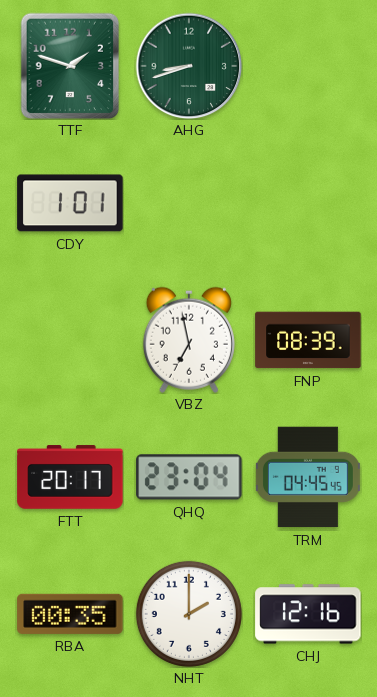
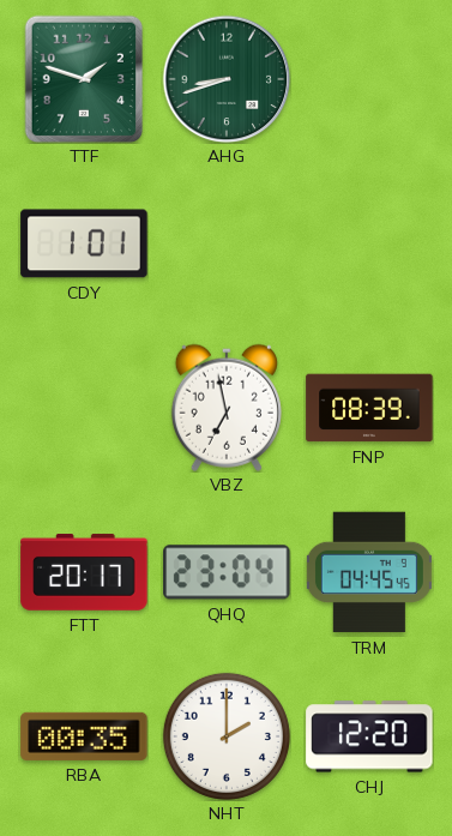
CHJ: 12:16 -> 12:20 (369, 736)
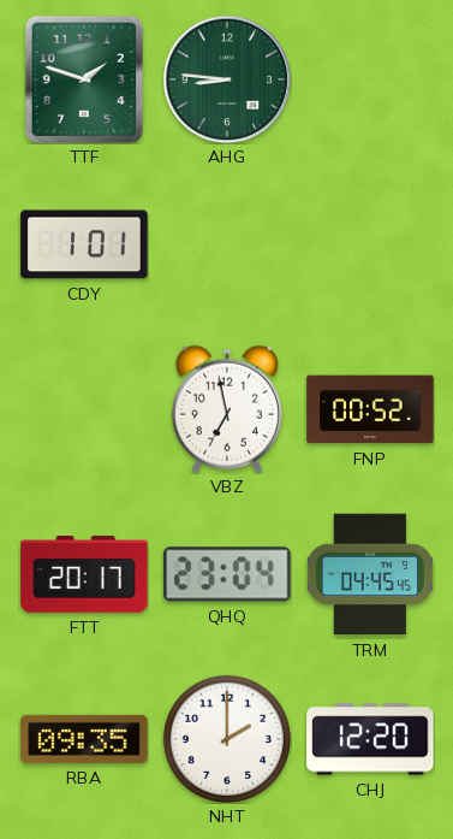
AHG: 8:42 -> 8:46 (227, 79)
FNP: 08:39 -> 00:52 (370, 409)
RBA: 00:35 -> 09:35 (84, 739)
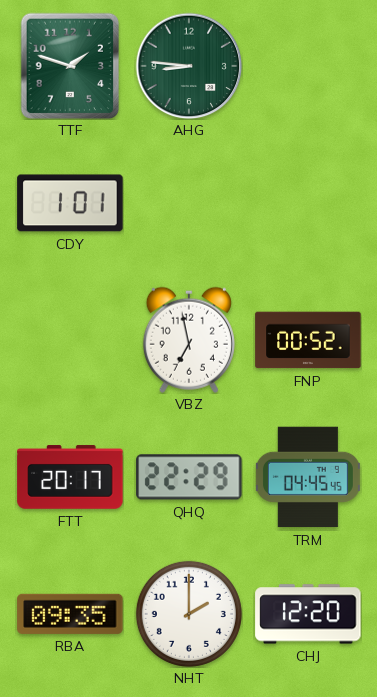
QHQ: 23:04 -> 22:29 (189, 477)
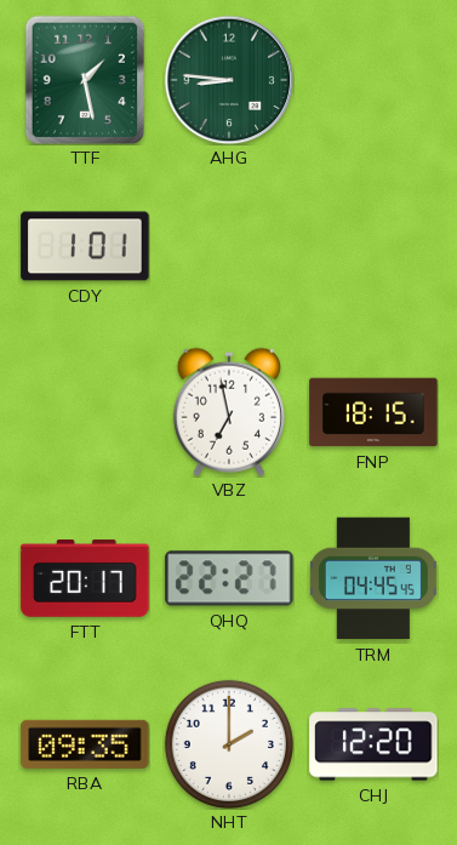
TTF: 1:48 -> 1:28 (85, 80)
FNP: 00:52 -> 18:15 (373, 412)
QHQ: 22:29 -> 22:27 (229, 578)
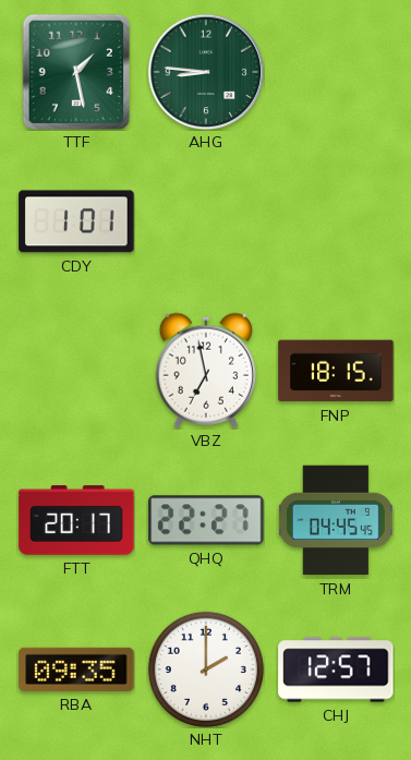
CHJ: 12:20 -> 12:57 (336, 669)
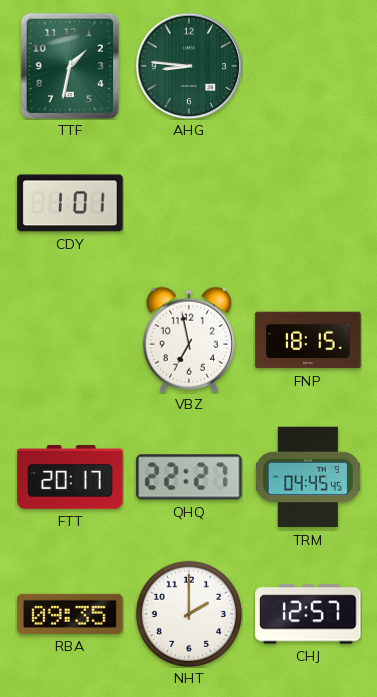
TTF: 1:28 -> 1:32 (70, 66)
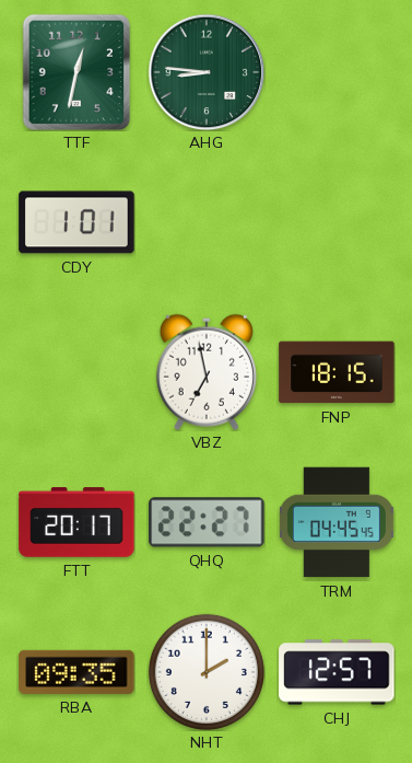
TTF: 1:32 -> 12:32 (76, 72)
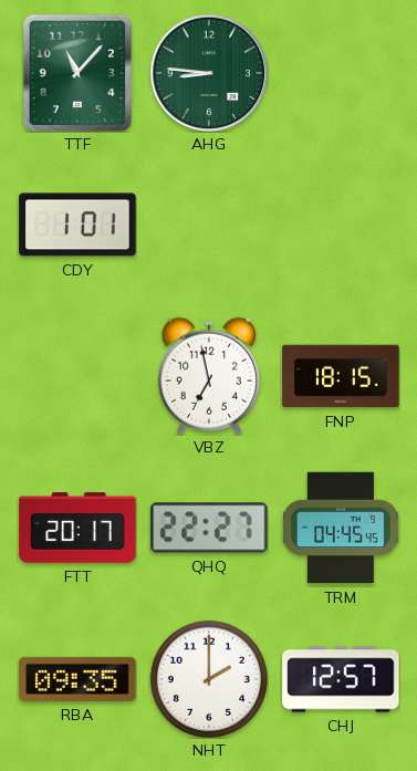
TTF: 12:32 -> 11:07 (77, 73)
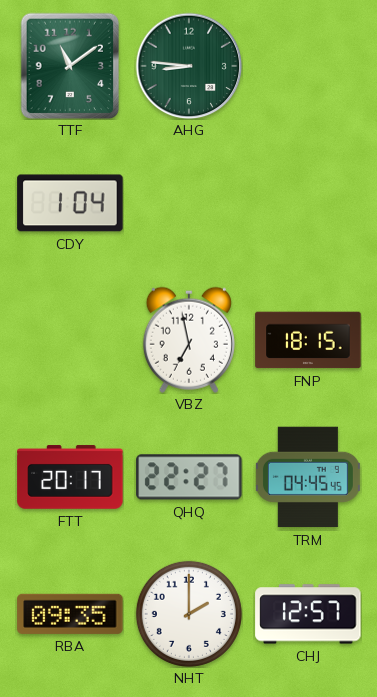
TTF: 11:07 -> 11:09 (70, 66)
CDY: 1:01 -> 1:04 (70, 203)
